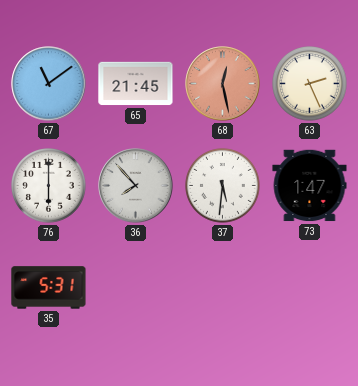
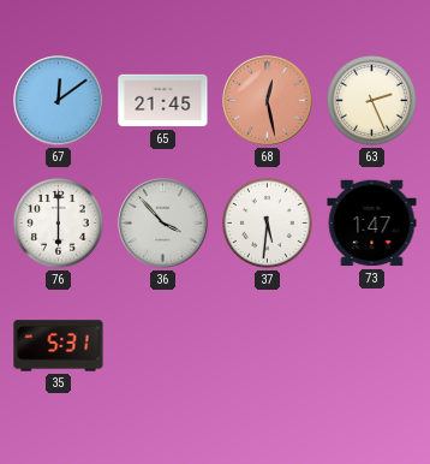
67: 11:09 -> 12:09 (59, 101)
36: 7:53 -> 3:53 (163, 224)
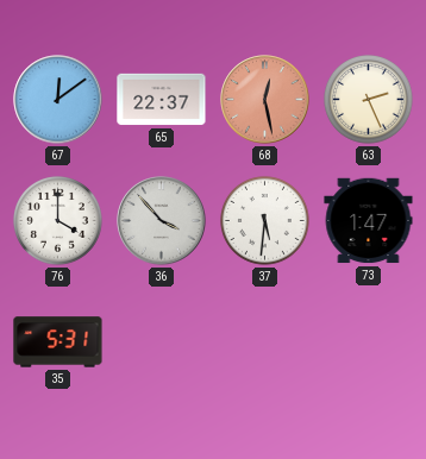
65: 21:45 -> 22:37 (162, 100)
76: 6:00 -> 4:00 (58, 221)
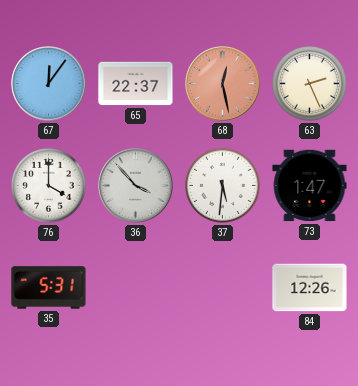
67: 12:09 -> 12:06 (49, 84)
84: none -> 12:26 (310, 288)
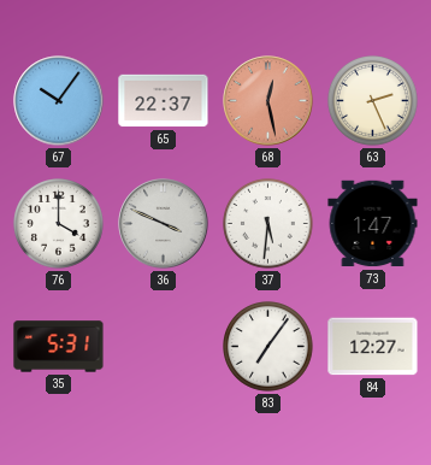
67: 12:06 -> 10:06 (59, 101)
36: 3:53 -> 3:49 (164, 224)
83: none -> 7:06 (268, 347)
84: 12:26 -> 12:27 (373, 347)
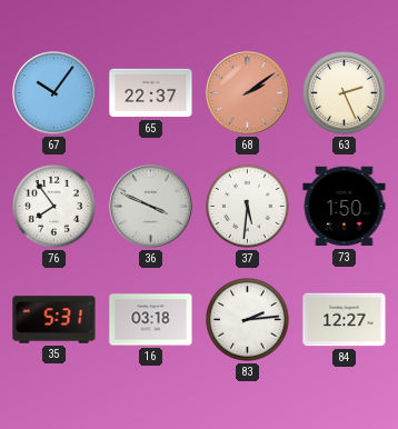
68: 12:28 -> 2:09 (248, 93)
76: 4:00 -> 7:54 (54, 207)
73: 1:47 -> 1:50 (345, 207)
16: none -> 03:18 (151, 320)
83: 7:06 -> 2:14 (248, 320)
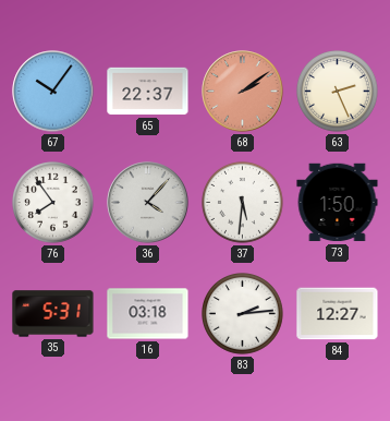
36: 3:49 -> 4:07 (148, 203)
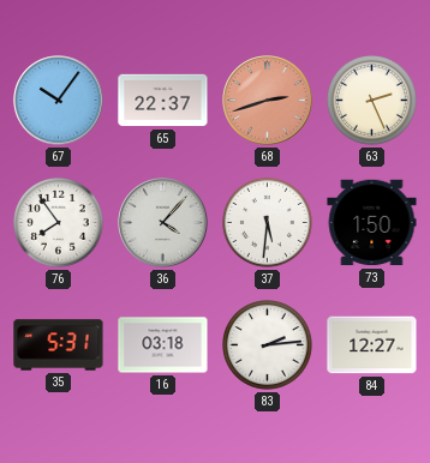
68: 2:09 -> 2:42 (268, 101)
